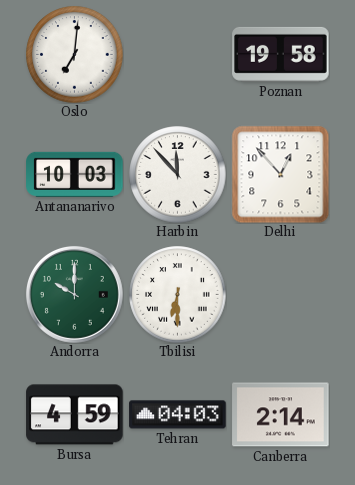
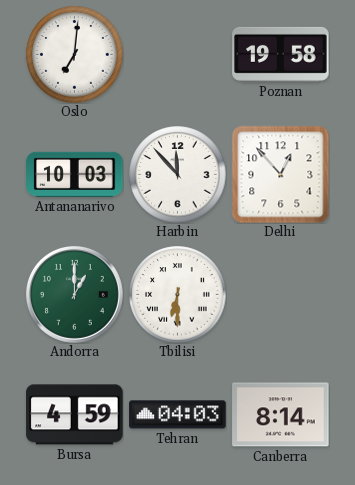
Andorra: 10:00 -> 1:00 (74, 294)
Canberra: 2:14 -> 8:14 (281, 415)
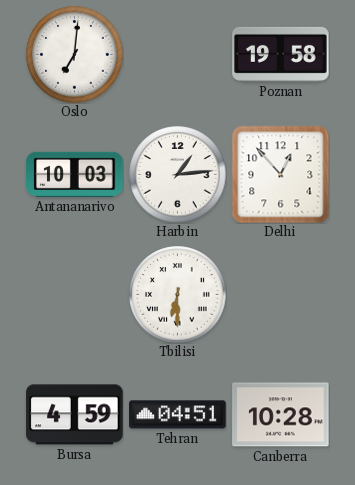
Harbin: 11:53 -> 1:14 (178, 175)
Andorra: 1:00 -> none (74, 294)
Tehran: 04:03 -> 04:51 (178, 415)
Canberra: 8:14 -> 10:28 (281, 415)
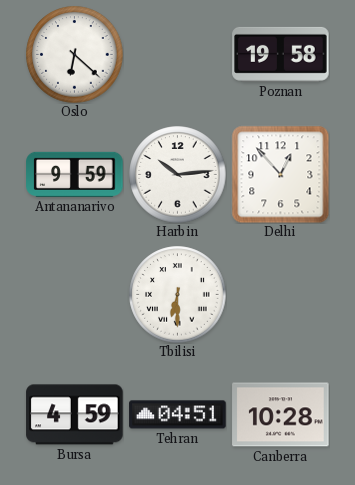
Oslo: 7:01 -> 6:22 (75, 55)
Antananarivo: 10:03 -> 9:59 (75, 174)
Harbin: 1:14 -> 10:14 (178, 175)
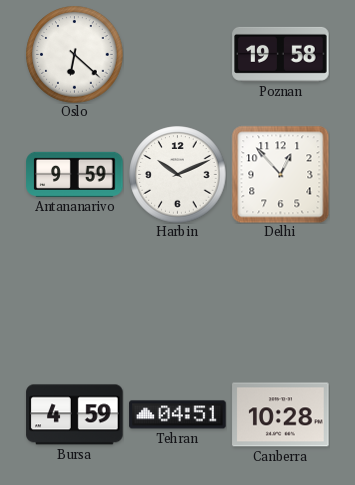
Harbin: 10:14 -> 10:11 (178, 175)
Tbilisi: 6:30 -> none (178, 295)
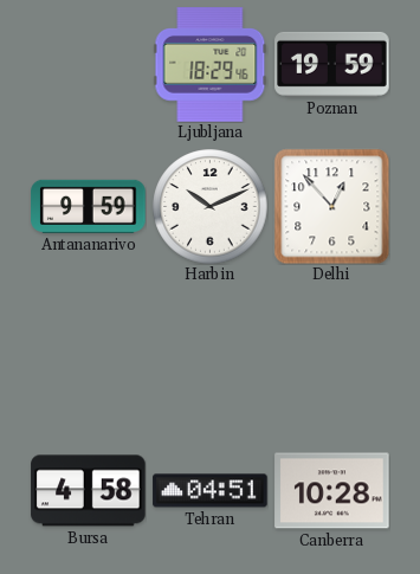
Oslo: 6:22 -> none (75, 55)
Ljubljana: none -> 18:29 (211, 65)
Poznan: 19:58 -> 19:59 (332, 64)
Bursa: 4:59 -> 4:58 (89, 491)
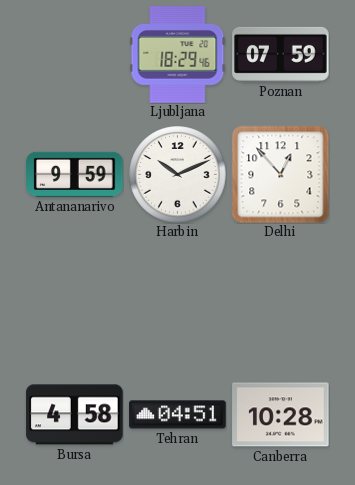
Poznan: 19:59 -> 07:59 (281, 54)
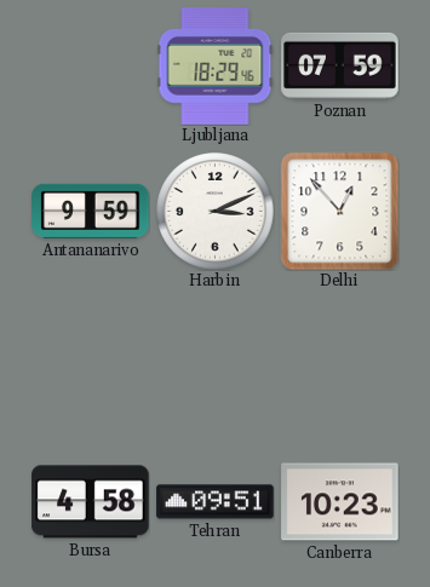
Harbin: 10:11 -> 3:11 (216, 212)
Tehran: 04:51 -> 09:51 (216, 502)
Canberra: 10:28 -> 10:23 (340, 502)
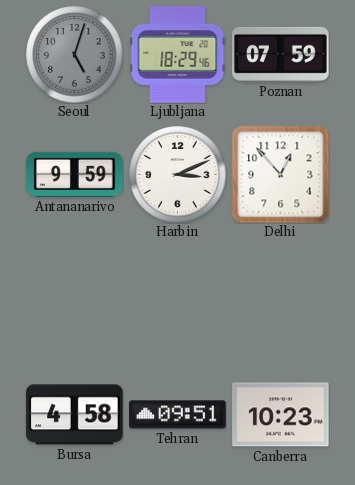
Seoul: none -> 5:03 (75, 55)
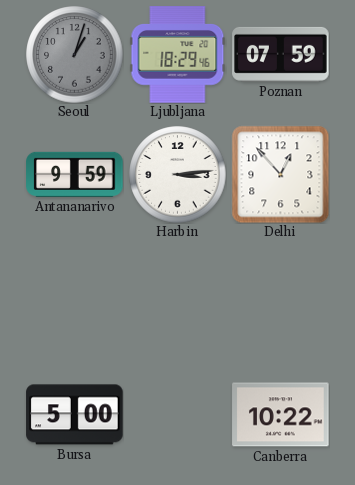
Seoul: 5:03 -> 1:03 (75, 55)
Harbin: 3:11 -> 3:14 (178, 175)
Bursa: 4:58 -> 5:00 (75, 415)
Tehran: 09:51 -> none (178, 415)
Canberra: 10:23 -> 10:22 (281, 415)
